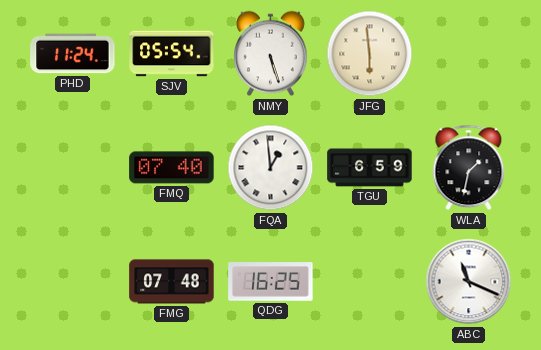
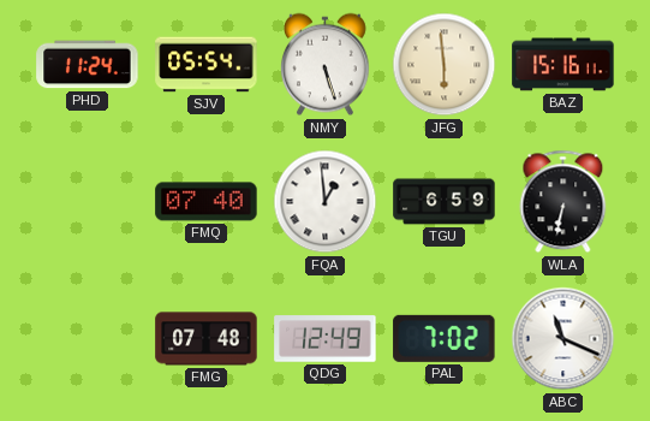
BAZ: none -> 15:16 (563, 65)
WLA: 1:32 -> 6:32 (563, 202)
QDG: 16:25 -> 12:49 (326, 339)
PAL: none -> 7:02 (445, 338)
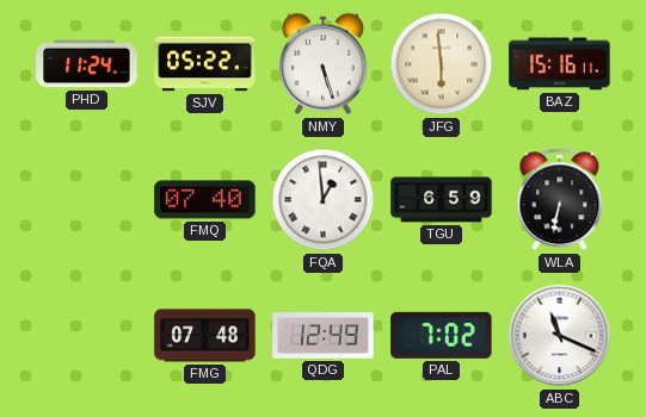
SJV: 05:54 -> 05:22 (205, 64)
